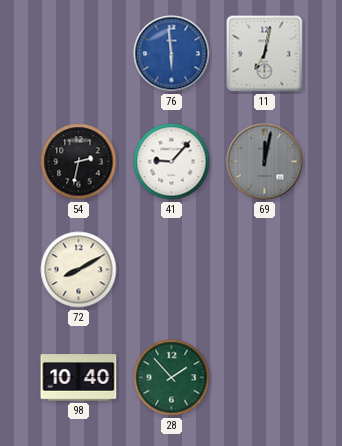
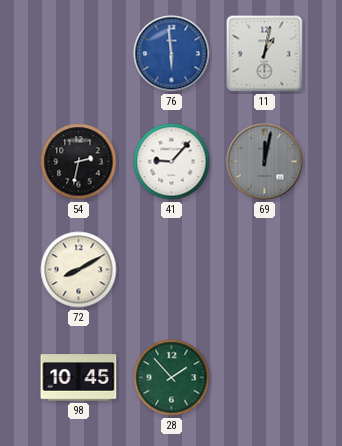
11: 7:02 -> 1:02 (265, 54)
98: 10:40 -> 10:45 (79, 378)
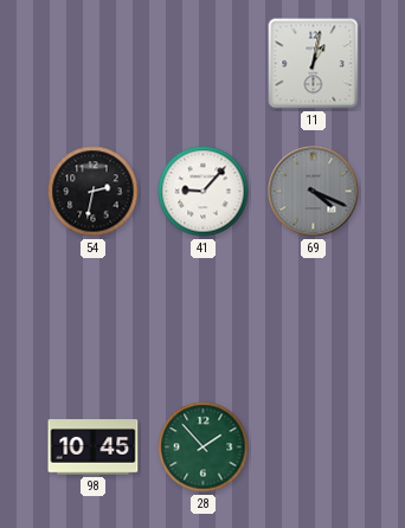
76: 5:59 -> none (172, 54)
69: 12:02 -> 4:19 (314, 192)
72: 8:10 -> none (79, 270)
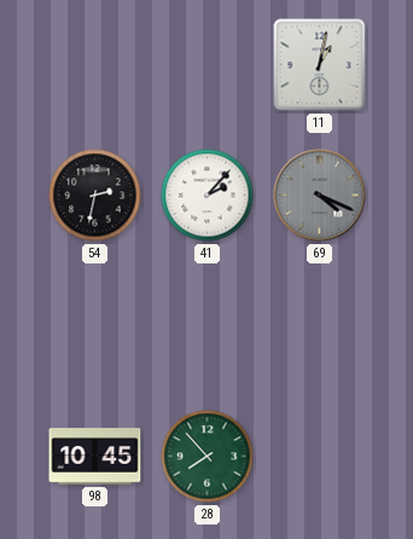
41: 9:07 -> 2:07 (208, 196)
28: 1:53 -> 7:53 (208, 457)
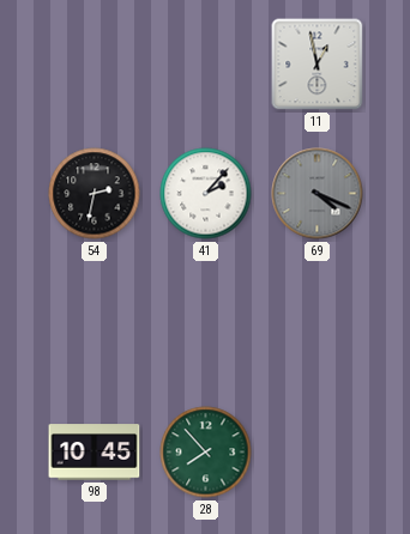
11: 1:02 -> 12:58 (318, 65)
